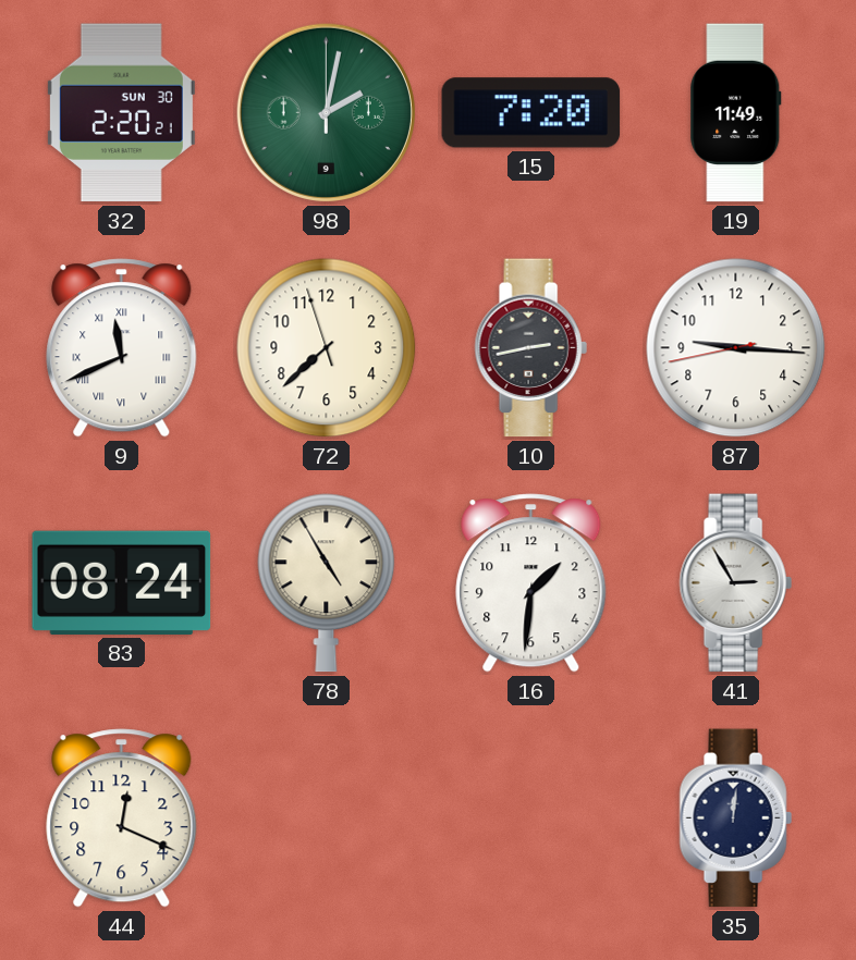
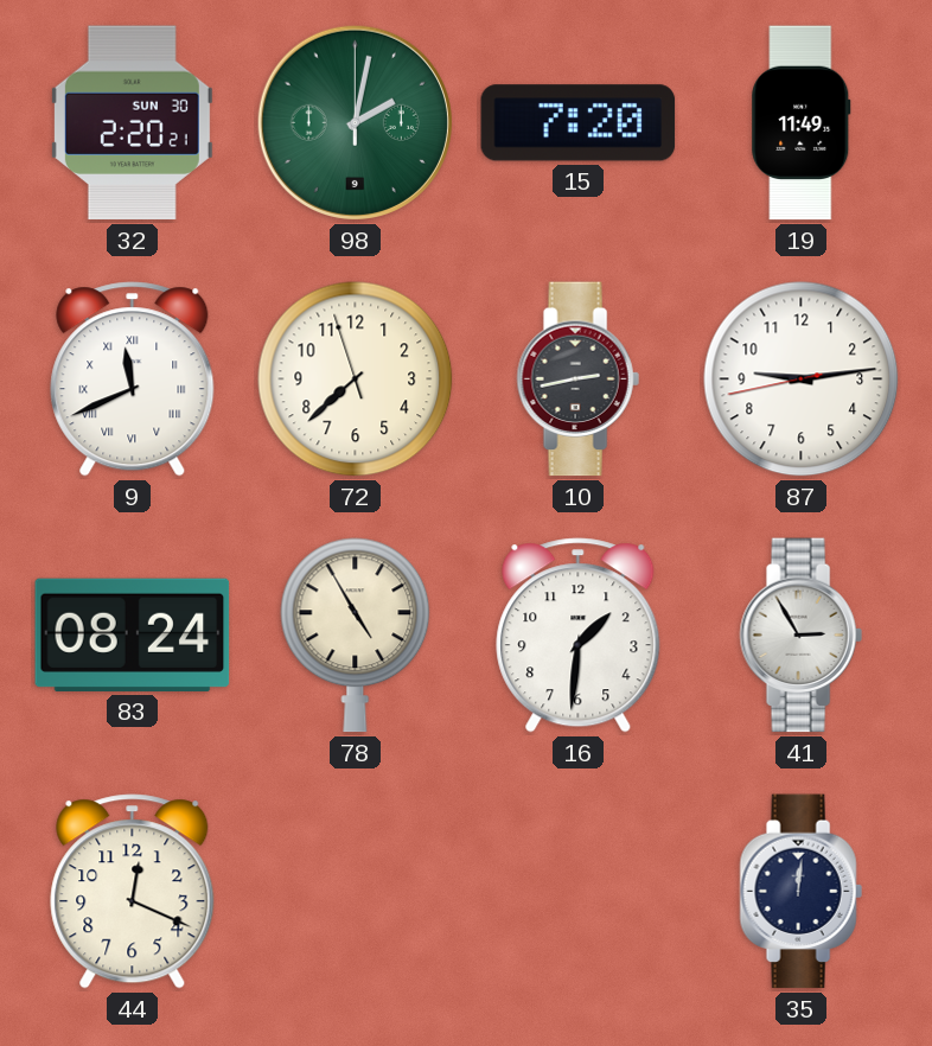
87: 9:15 -> 9:13 (802, 380)
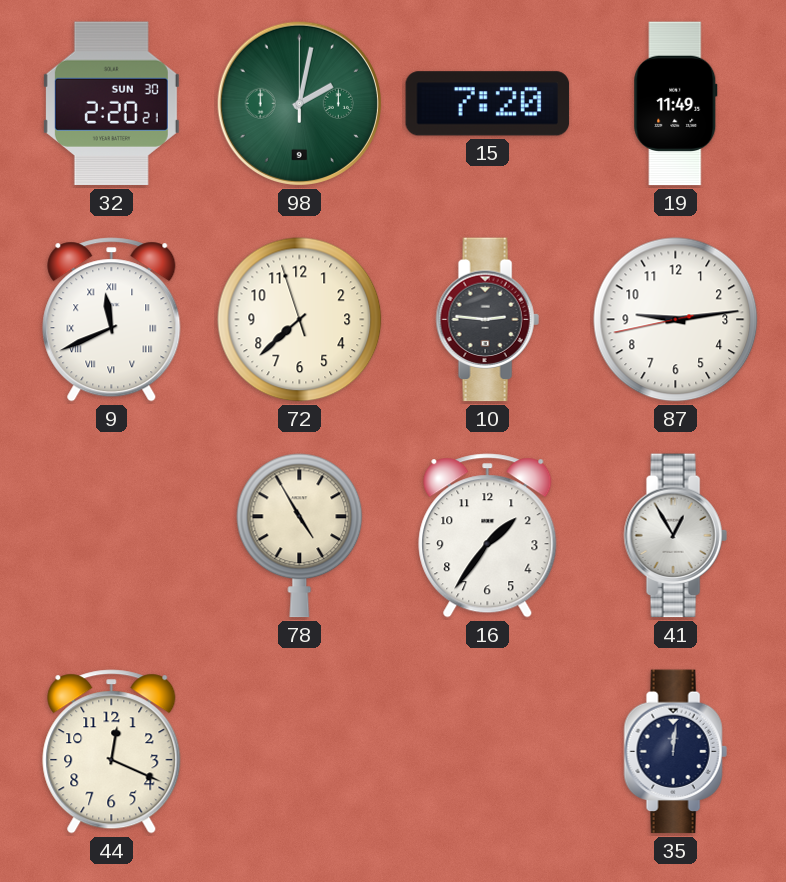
10: 2:43 -> 2:46 (487, 320)
83: 08:24 -> none (133, 634)
16: 1:31 -> 1:36 (488, 536)
41: 2:55 -> 12:55 (675, 536)
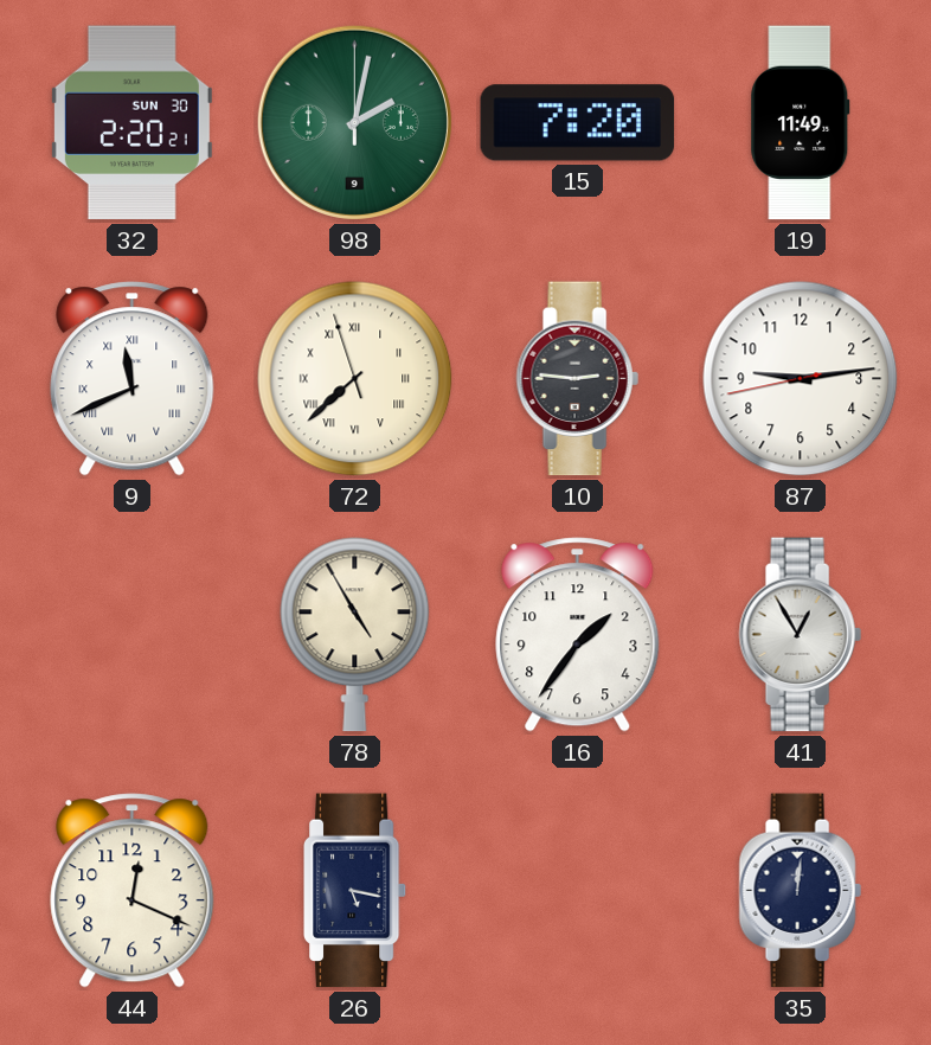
72 numerals: Arabic -> Roman (355, 379)
26: none -> 5:17 (357, 891)
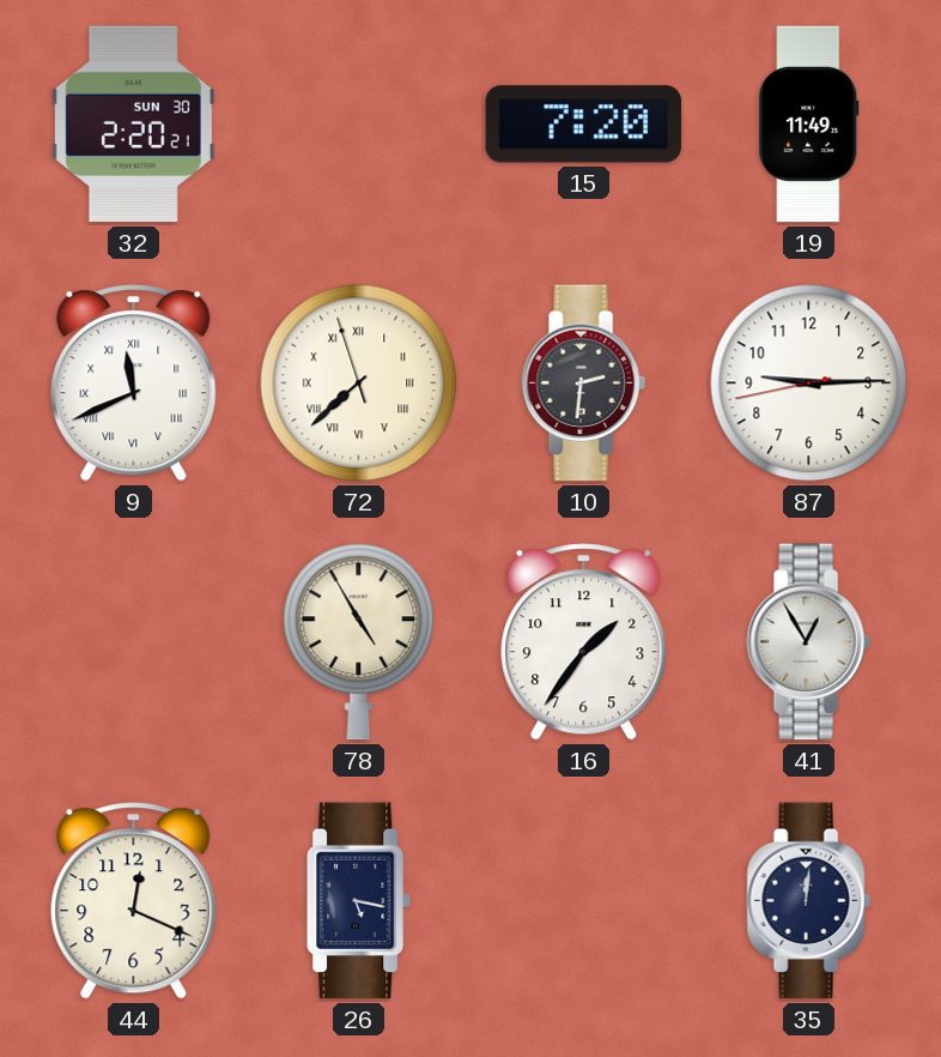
98: 2:02 -> none (354, 122)
10: 2:46 -> 2:31 (583, 383)
87: 9:13 -> 9:14 (809, 383)
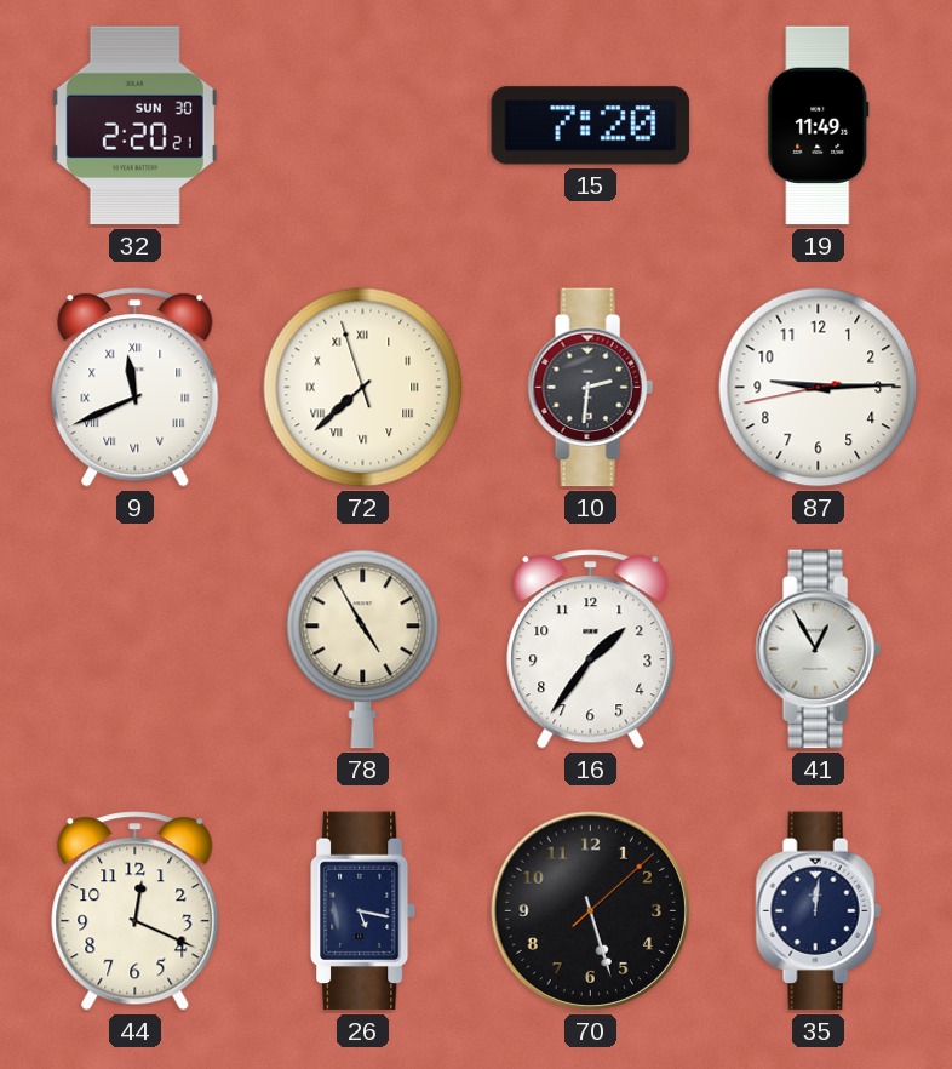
70: none -> 5:27 (590, 910)
